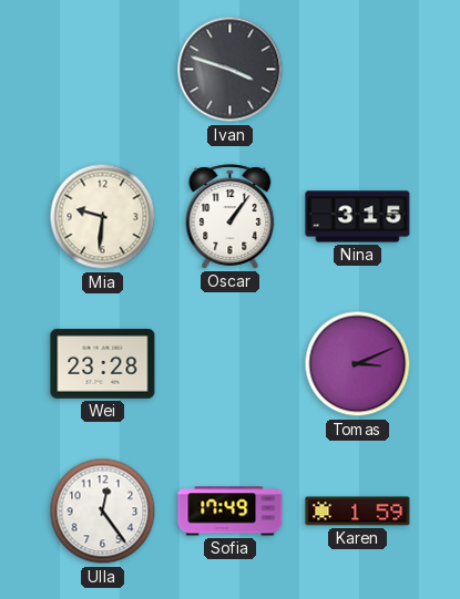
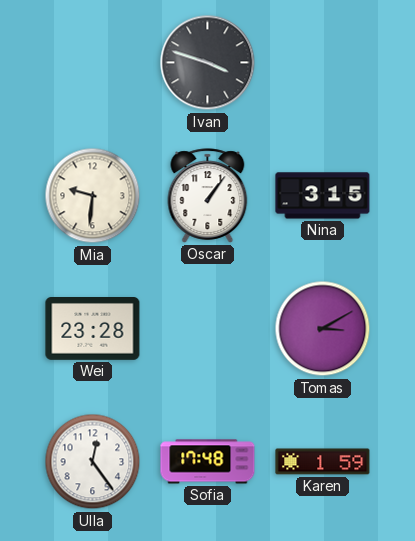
Tomas: 3:11 -> 3:10 (323, 329)
Sofia: 17:49 -> 17:48 (208, 462)
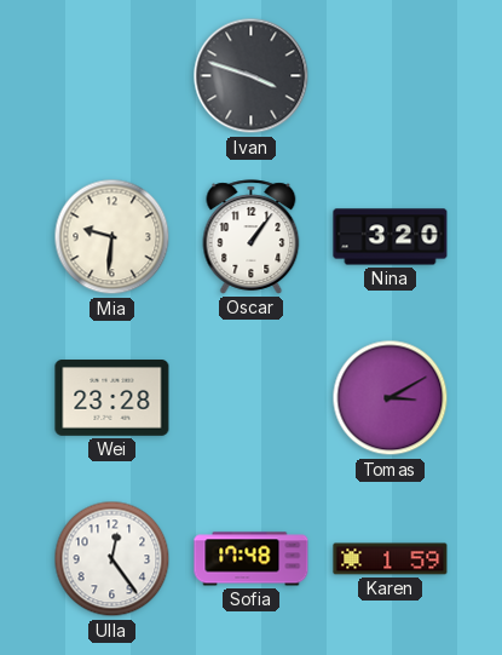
Nina: 3:15 -> 3:20 (391, 237)
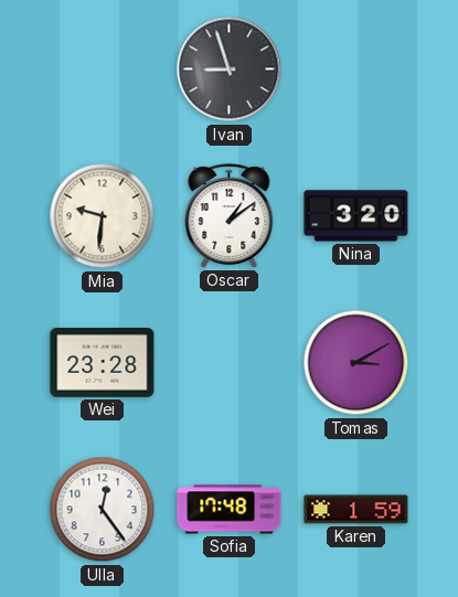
Ivan: 3:48 -> 8:57 (230, 70)
Oscar: 1:06 -> 1:09 (230, 216)
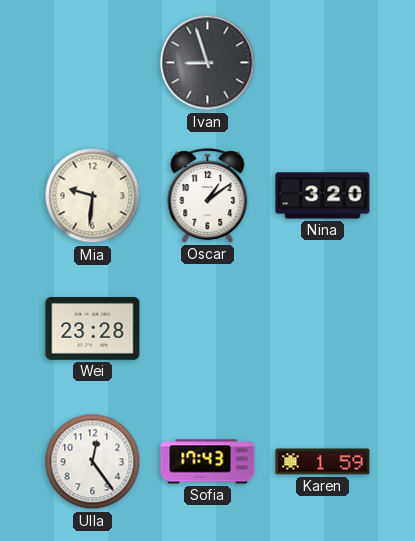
Tomas: 3:10 -> none (356, 363)
Sofia: 17:48 -> 17:43 (208, 462)
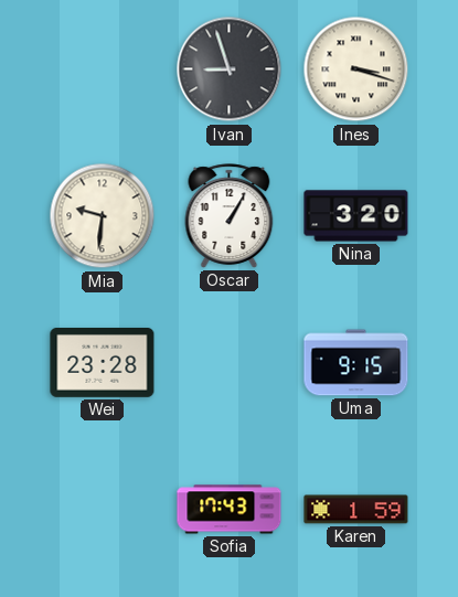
Ines: none -> 3:18 (356, 70)
Oscar: 1:09 -> 1:05 (230, 216)
Uma: none -> 9:15 (356, 363)
Ulla: 12:24 -> none (93, 462)
